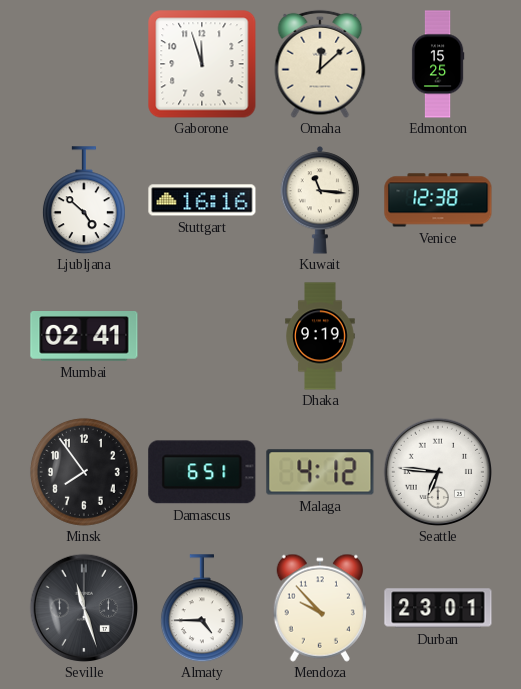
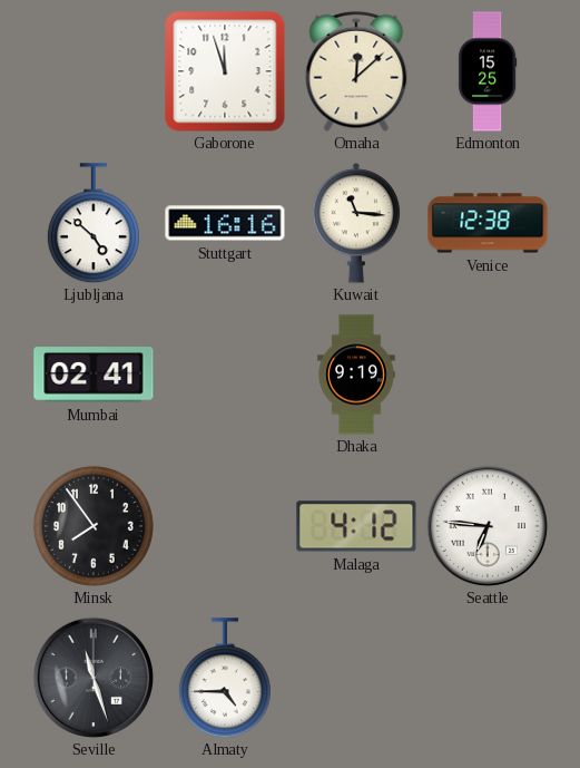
Damascus: 6:51 -> none (202, 472)
Mendoza: 9:53 -> none (320, 608)
Durban: 23:01 -> none (438, 608)
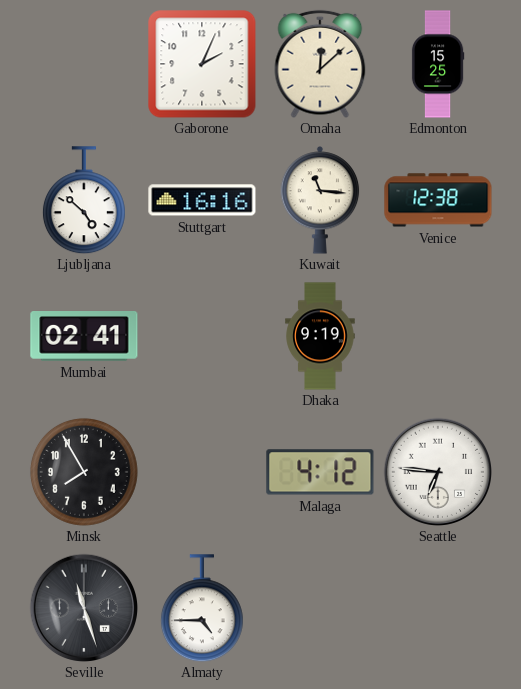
Gaborone: 11:57 -> 2:04 (202, 64)
Minsk: 7:54 -> 7:55 (84, 472)
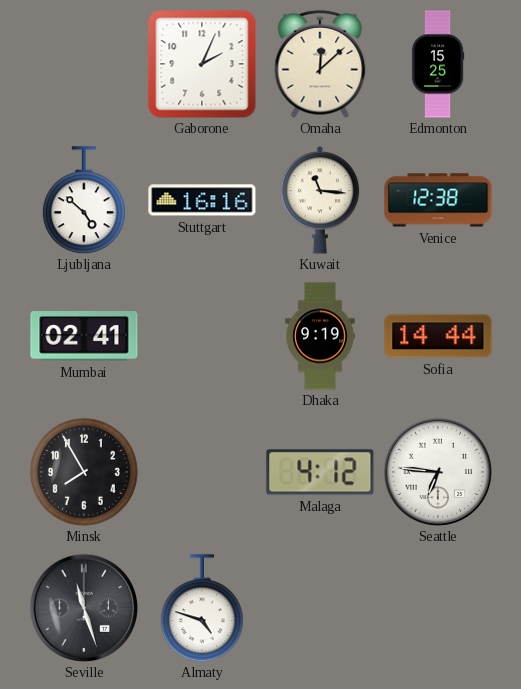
Sofia: none -> 14:44 (438, 336)
Almaty: 4:45 -> 4:48 (202, 608)
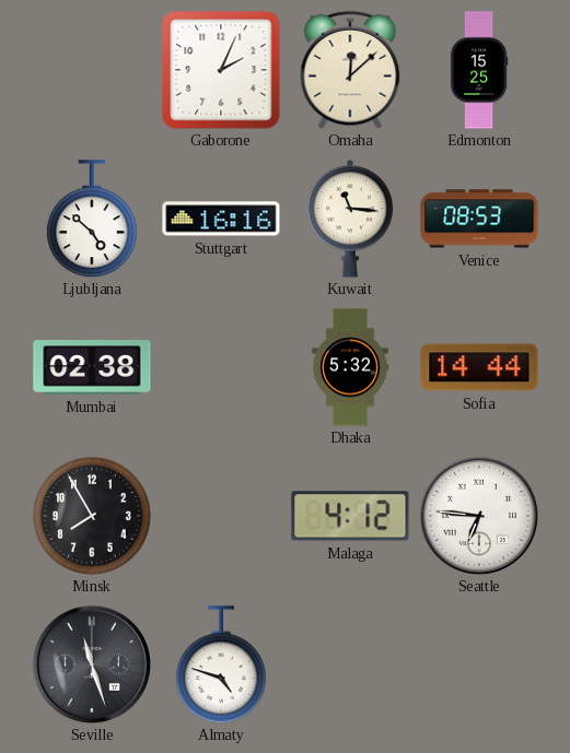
Venice: 12:38 -> 08:53 (479, 219)
Mumbai: 02:41 -> 02:38 (92, 367)
Dhaka: 9:19 -> 5:32 (350, 367)
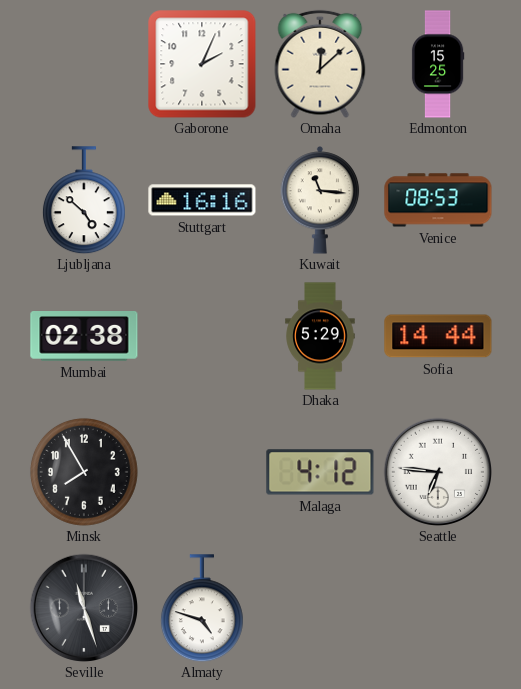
Dhaka: 5:32 -> 5:29 (320, 336)
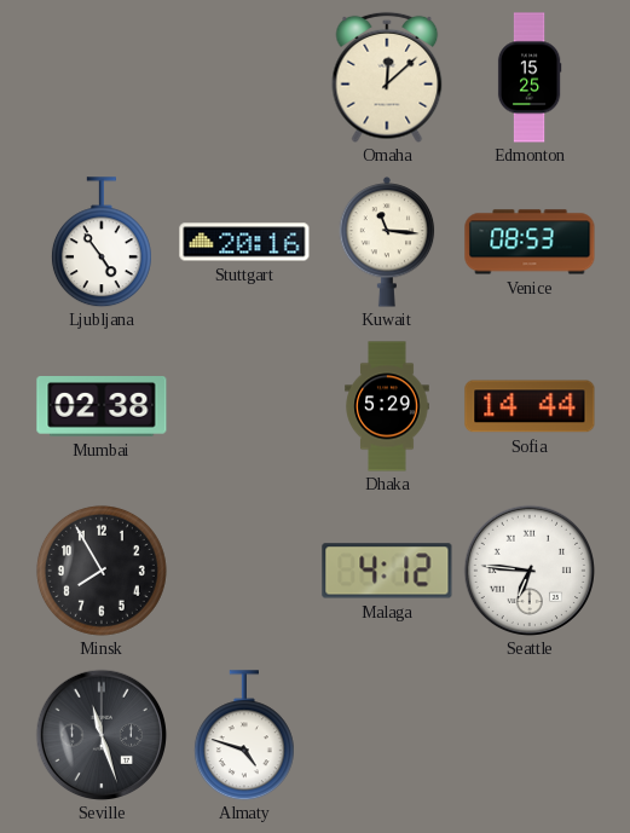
Gaborone: 2:04 -> none (202, 64)
Ljubljana: 4:52 -> 4:54 (102, 242)
Stuttgart: 16:16 -> 20:16 (244, 242)
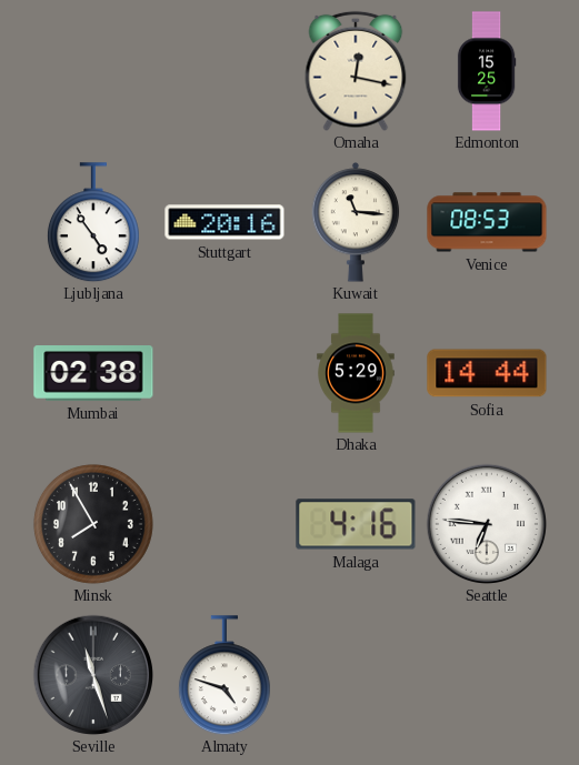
Omaha: 12:08 -> 12:17 (356, 71)
Malaga: 4:12 -> 4:16 (356, 524)
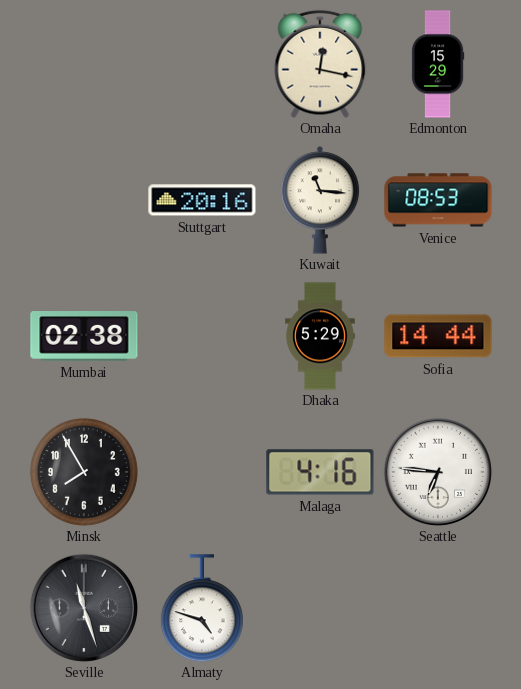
Edmonton: 15:25 -> 15:29 (438, 64)
Ljubljana: 4:54 -> none (93, 222)
